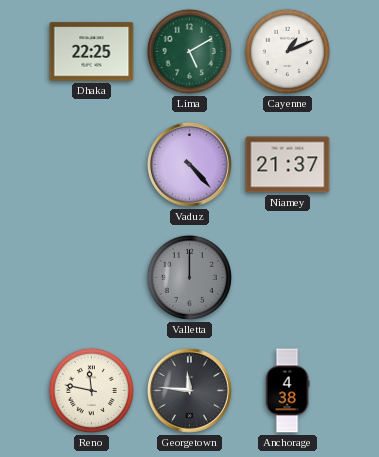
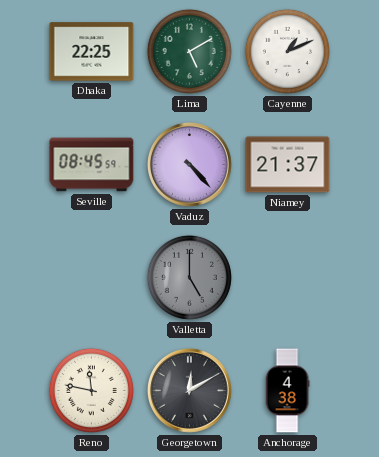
Seville: none -> 08:45 (92, 165)
Valletta: 12:00 -> 5:00 (189, 277)
Georgetown: 11:46 -> 12:10 (189, 390)
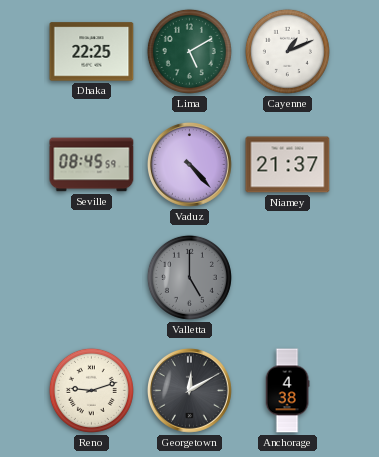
Reno: 11:47 -> 9:12 (91, 390)
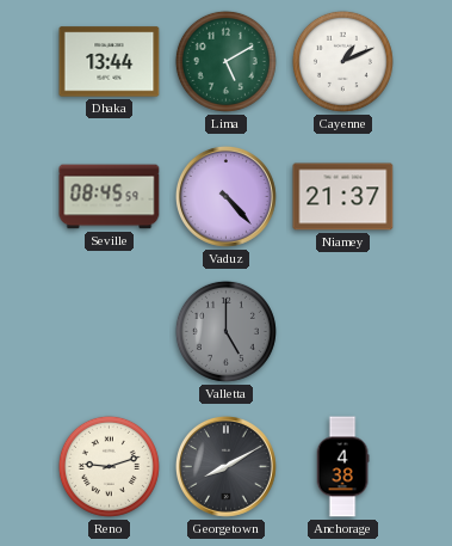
Dhaka: 22:25 -> 13:44 (110, 62)
Georgetown: 12:10 -> 8:10 (225, 466)
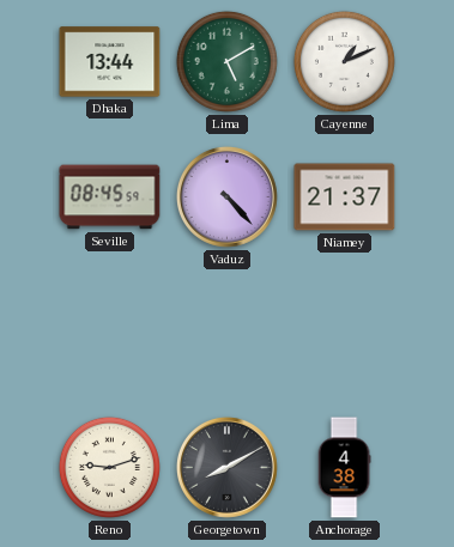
Valletta: 5:00 -> none (225, 331)
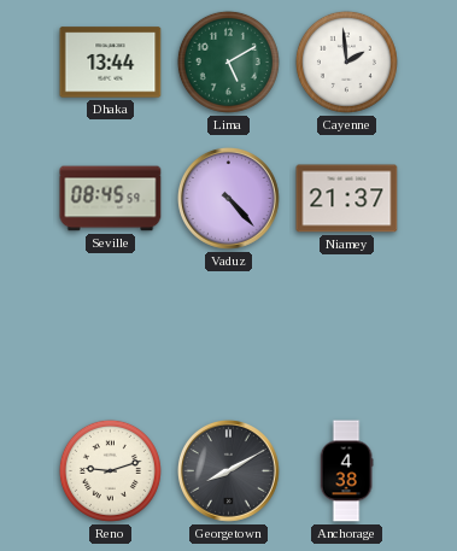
Cayenne: 1:11 -> 1:59 (346, 61)
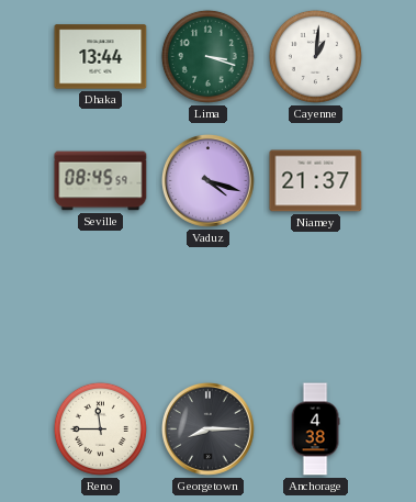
Lima: 5:10 -> 3:18 (207, 56)
Cayenne: 1:59 -> 1:01 (315, 56)
Vaduz: 4:23 -> 4:18 (207, 180)
Reno: 9:12 -> 11:45 (100, 428)
Georgetown: 8:10 -> 8:15 (207, 428)
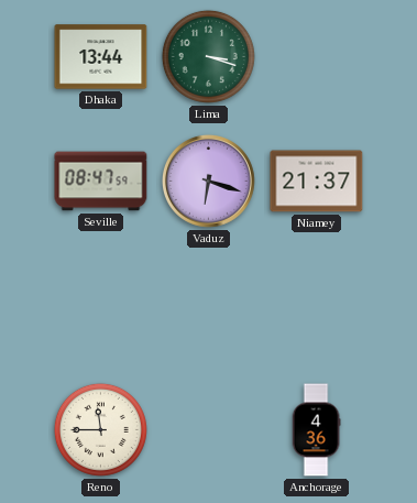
Cayenne: 1:01 -> none (315, 56)
Seville: 08:45 -> 08:47 (101, 182)
Vaduz: 4:18 -> 6:18 (208, 181)
Georgetown: 8:15 -> none (207, 428)
Anchorage: 4:38 -> 4:36 (316, 430)
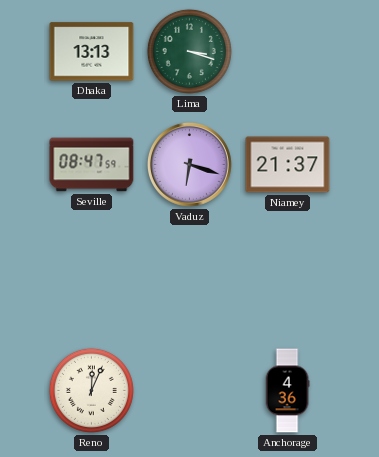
Dhaka: 13:44 -> 13:13 (92, 52)
Reno: 11:45 -> 12:04 (91, 390)
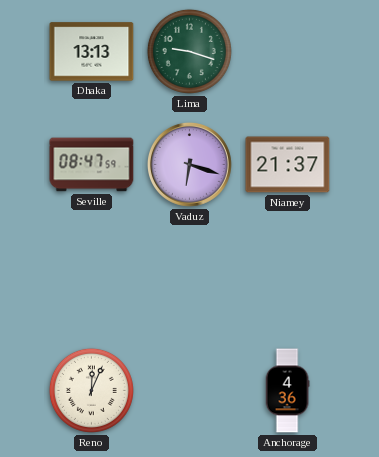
Lima: 3:18 -> 9:18 (189, 51)
